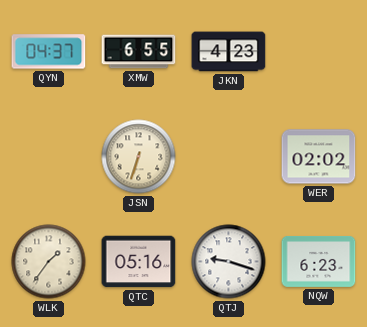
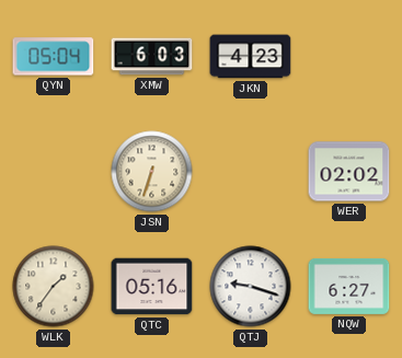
QYN: 04:37 -> 05:04 (54, 57)
XMW: 6:55 -> 6:03 (152, 57)
NQW: 6:23 -> 6:27 (349, 287)
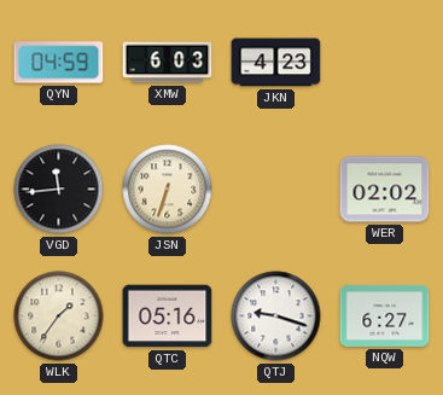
QYN: 05:04 -> 04:59 (59, 63)
VGD: none -> 11:44 (59, 190)
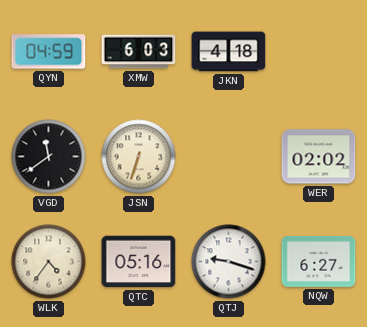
JKN: 4:23 -> 4:18 (229, 52)
VGD: 11:44 -> 11:39 (49, 157)
WLK: 1:36 -> 4:36 (49, 262)
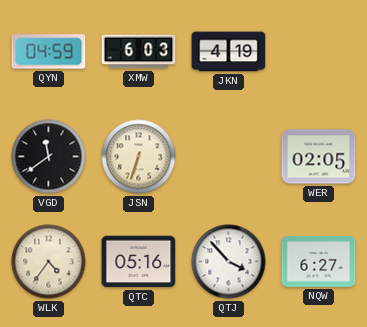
JKN: 4:18 -> 4:19 (229, 52)
WER: 02:02 -> 02:05 (319, 157)
QTJ: 9:18 -> 3:53 (229, 262)
